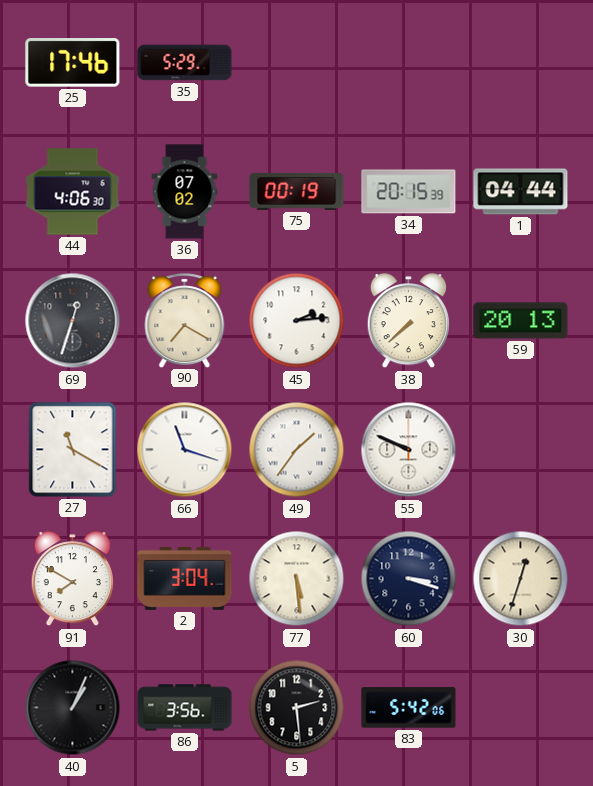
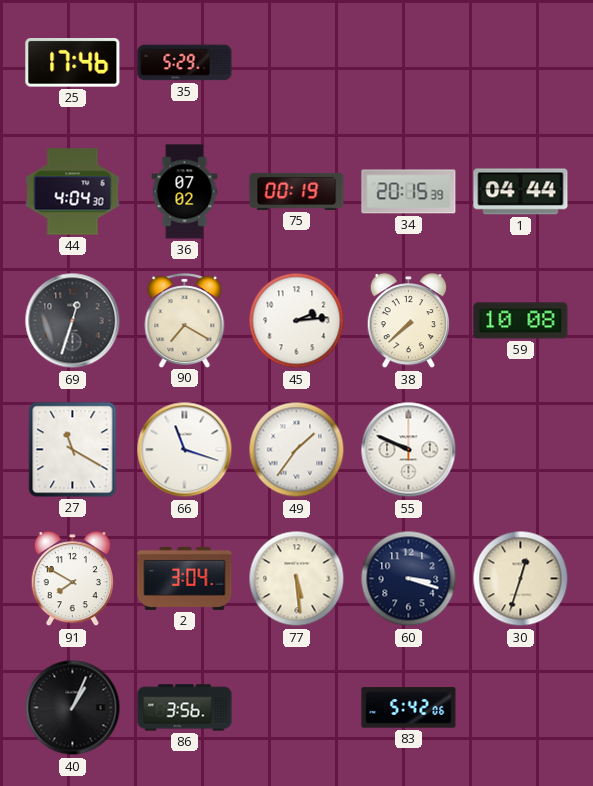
44: 4:06 -> 4:04 (73, 192)
59: 20:13 -> 10:08 (521, 321)
5: 2:29 -> none (297, 708)
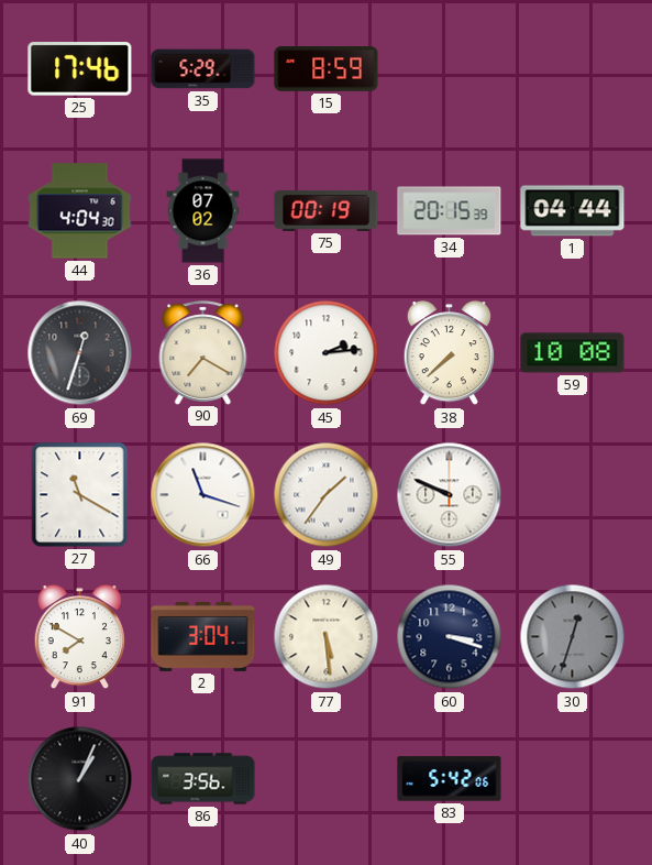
15: none -> 8:59 (327, 69)
30 dial: cream -> grey (573, 637)
